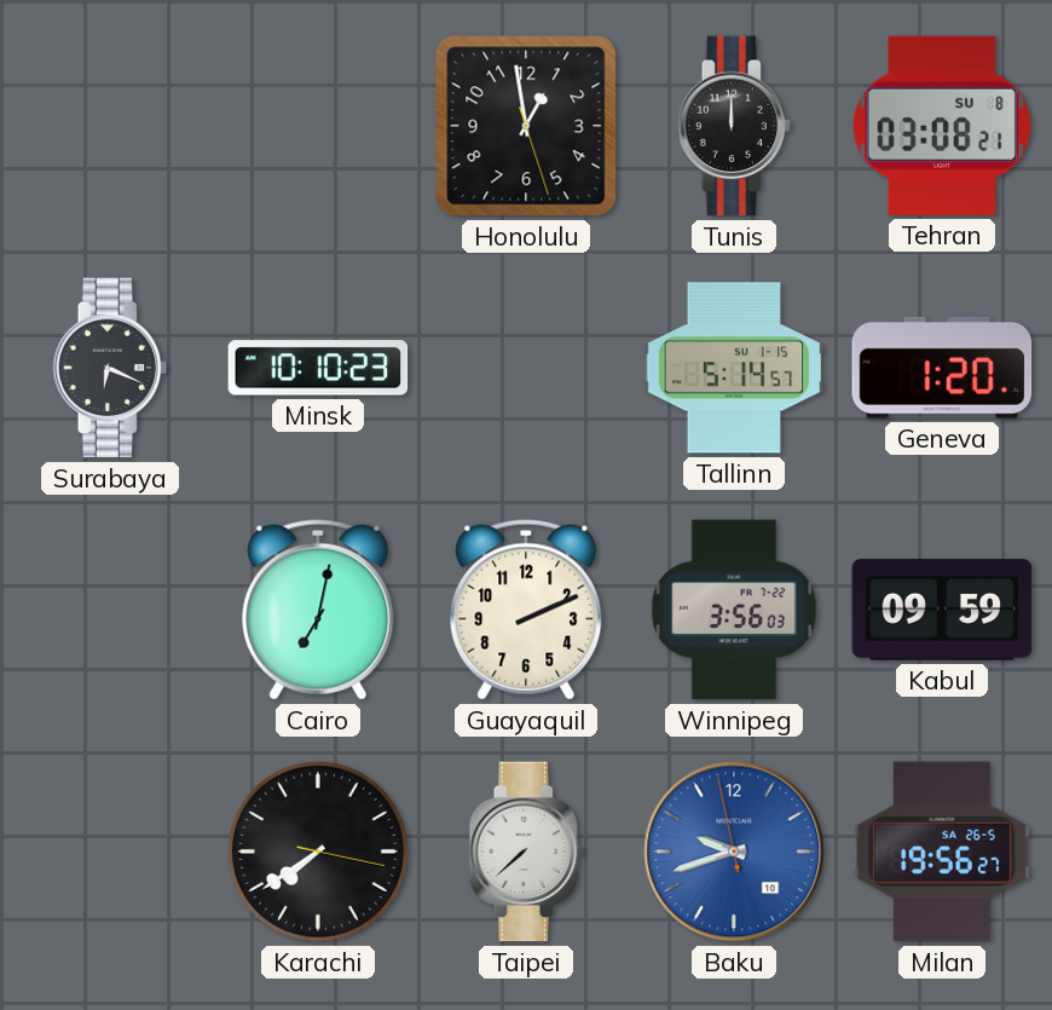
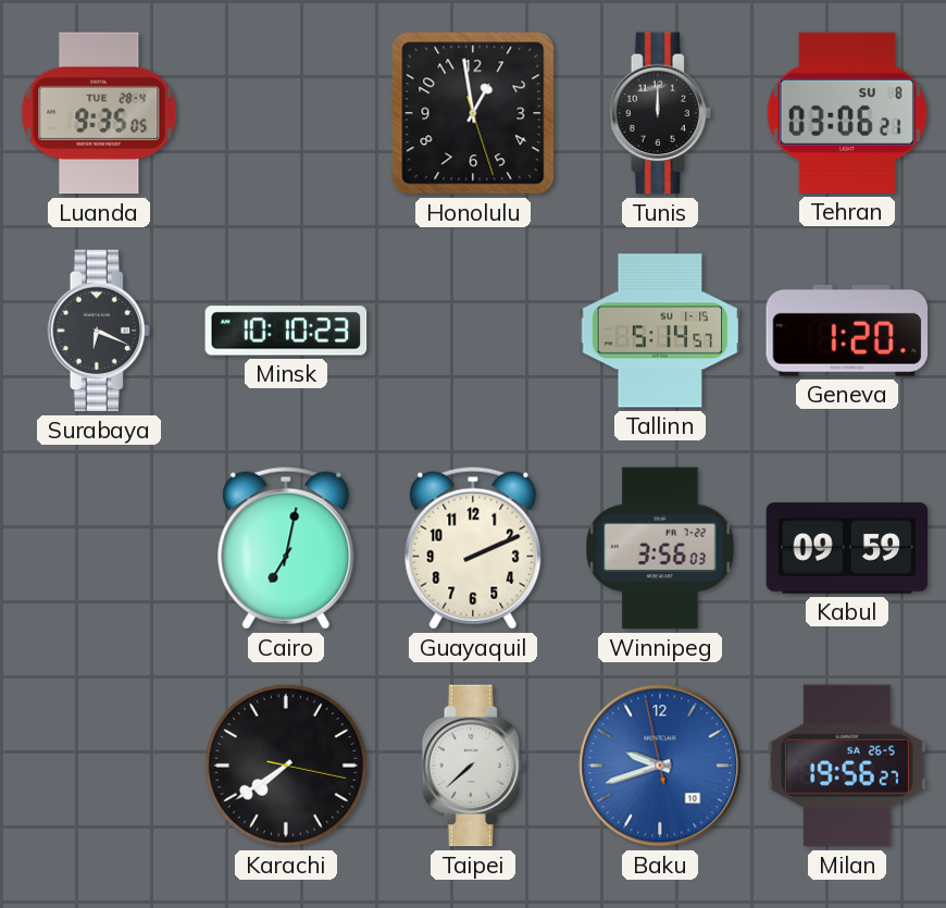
Luanda: none -> 9:35 (99, 113)
Tehran: 03:08 -> 03:06 (847, 113)
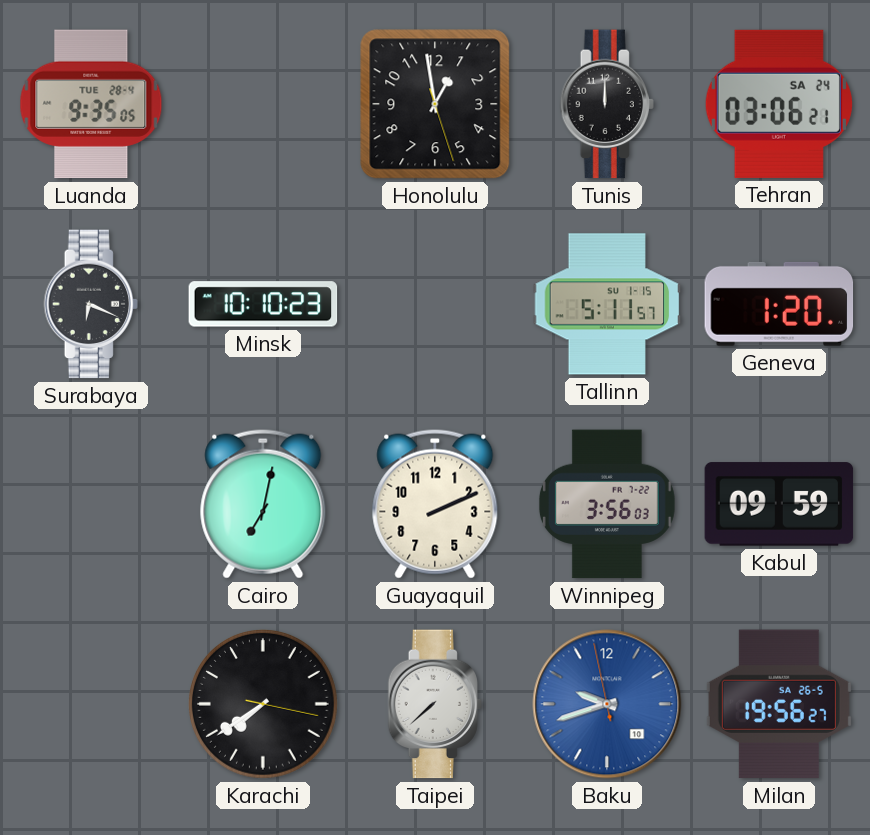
Tehran date: SU 8 -> SA 24 (779, 104)
Tallinn: 5:14 -> 5:11 (607, 304)
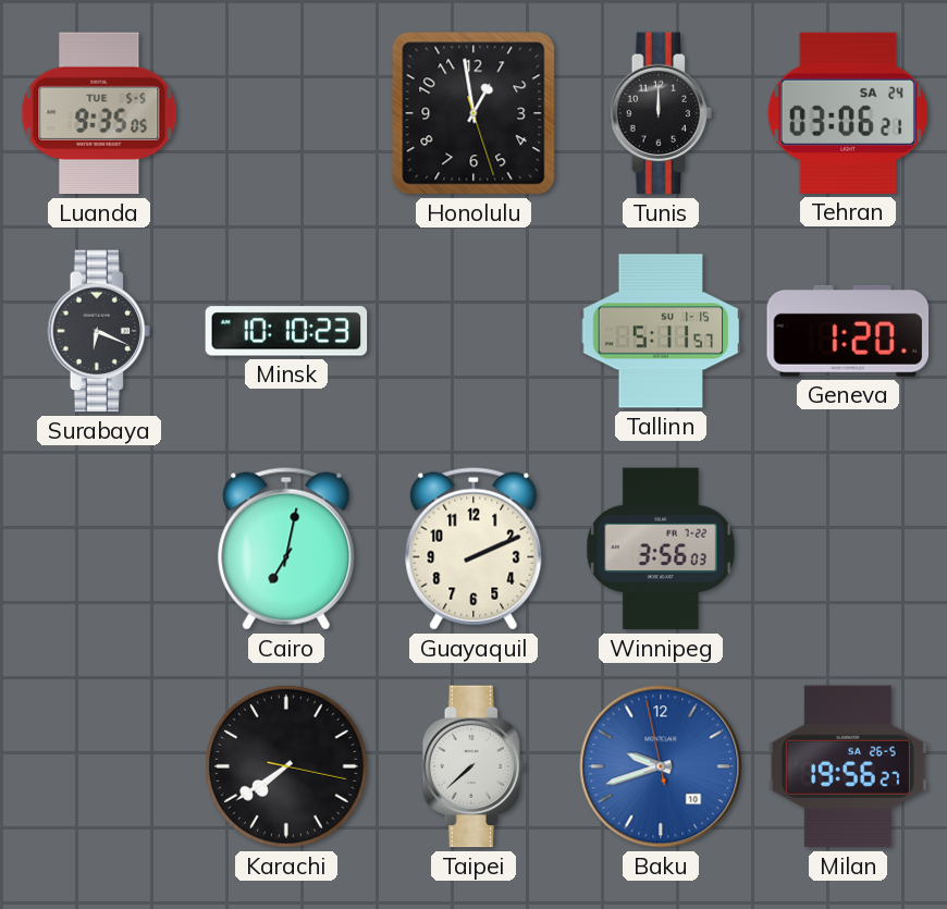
Luanda date: TUE 28-4 -> TUE 5-5 (99, 113)
Kabul: 09:59 -> none (779, 504)
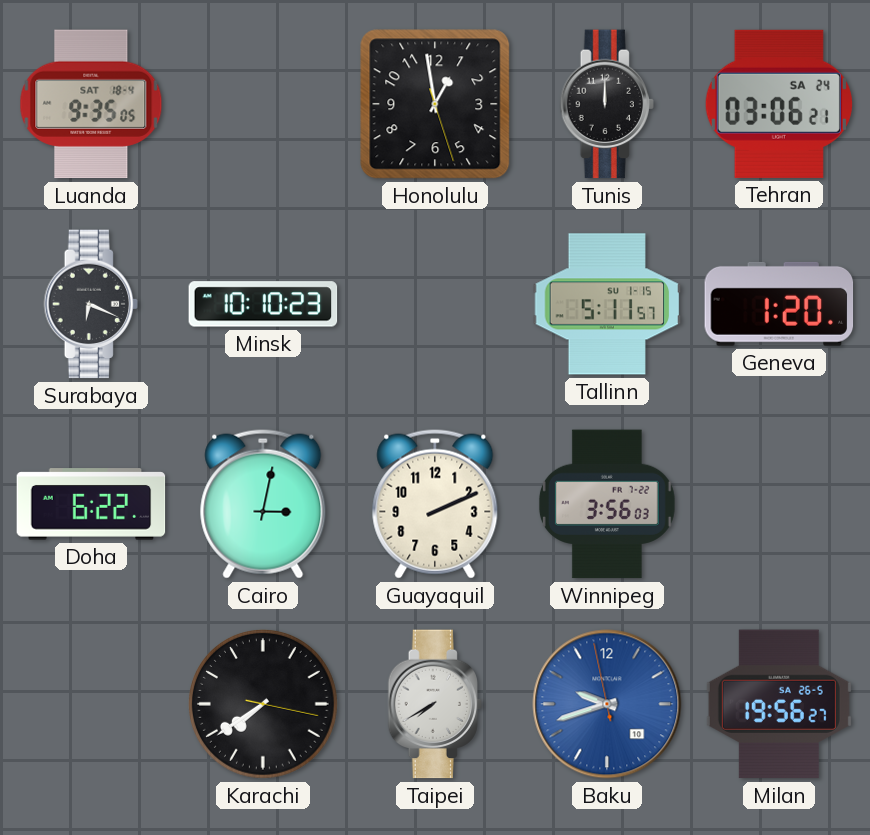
Luanda date: TUE 5-5 -> SAT 18-4 (91, 104)
Doha: none -> 6:22 (91, 504)
Cairo: 7:02 -> 3:02 (263, 504)
Taipei: 7:38 -> 7:40 (435, 704)
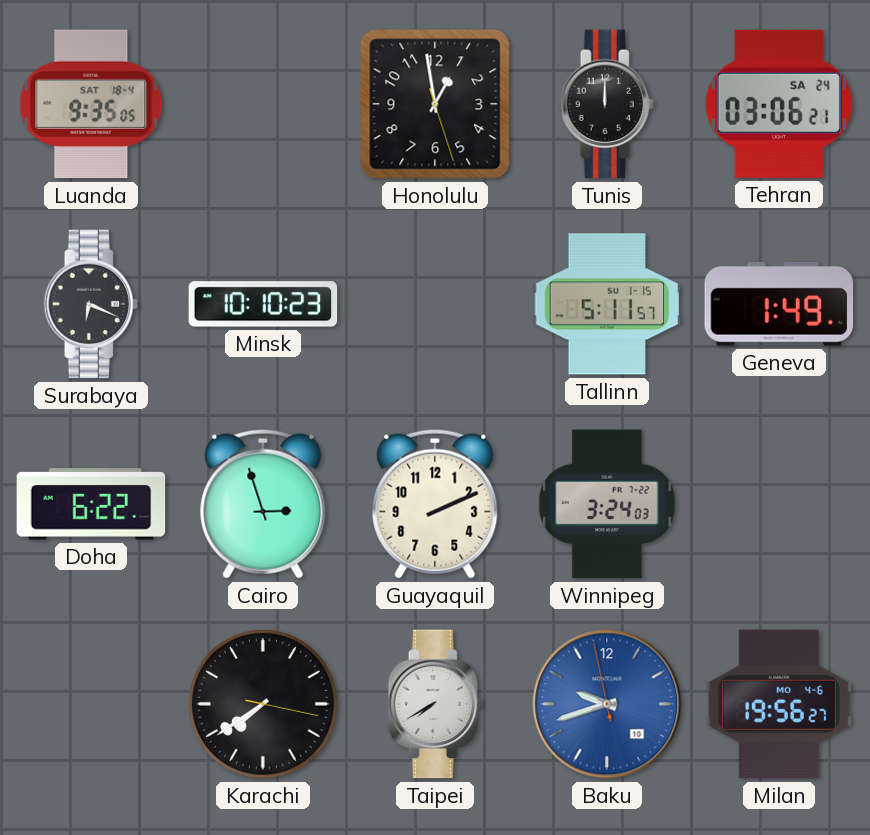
Geneva: 1:20 -> 1:49 (779, 304)
Cairo: 3:02 -> 2:57 (263, 504)
Winnipeg: 3:56 -> 3:24 (607, 504)
Milan date: SA 26-5 -> MO 4-6 (779, 704)
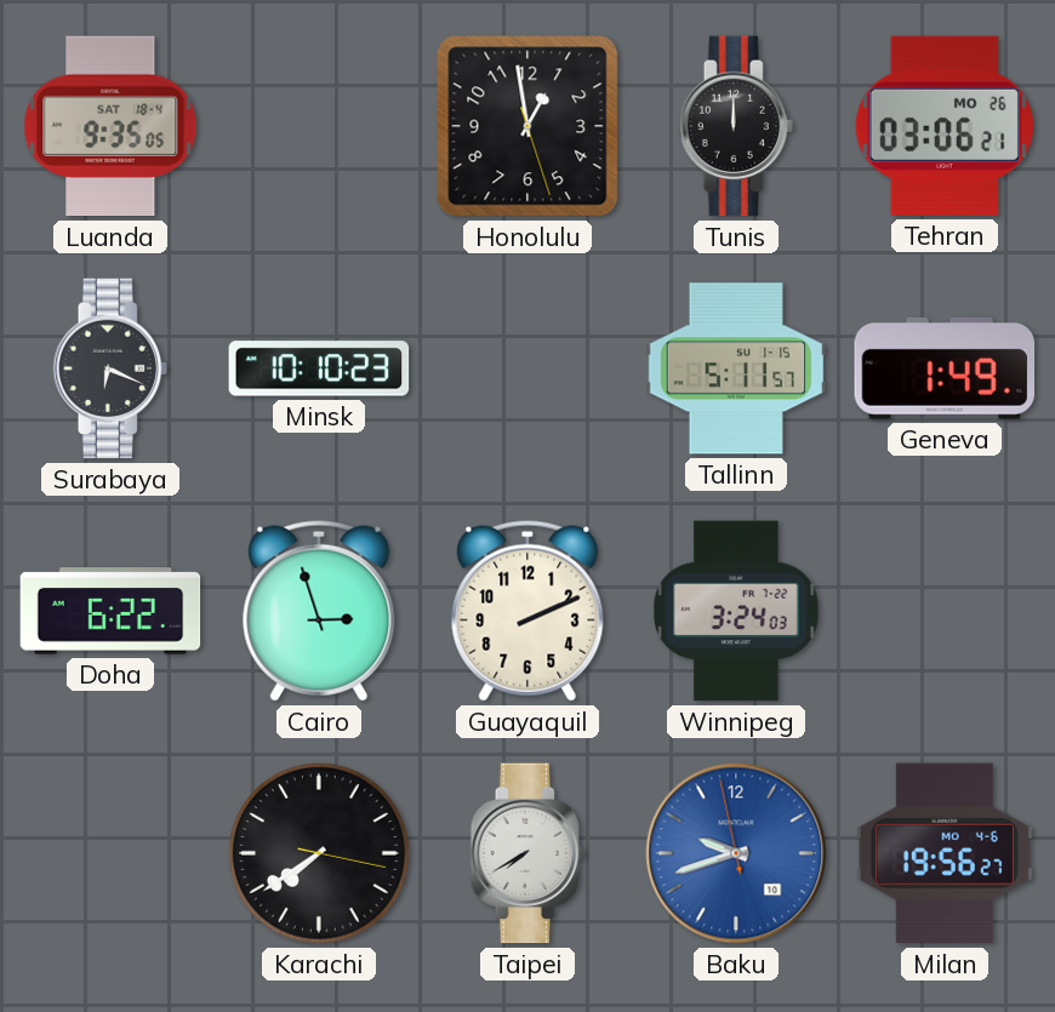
Tehran date: SA 24 -> MO 26 (945, 126)
